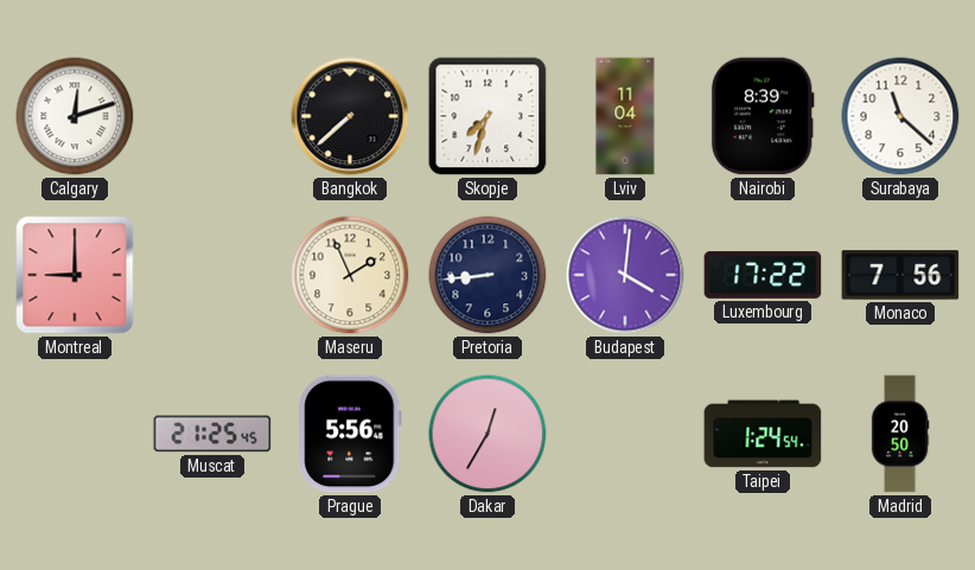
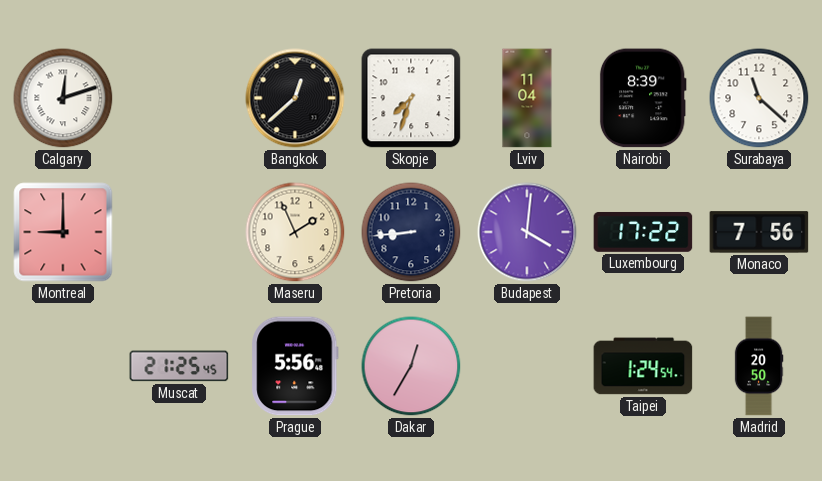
Bangkok: 7:38 -> 12:38 (295, 98)
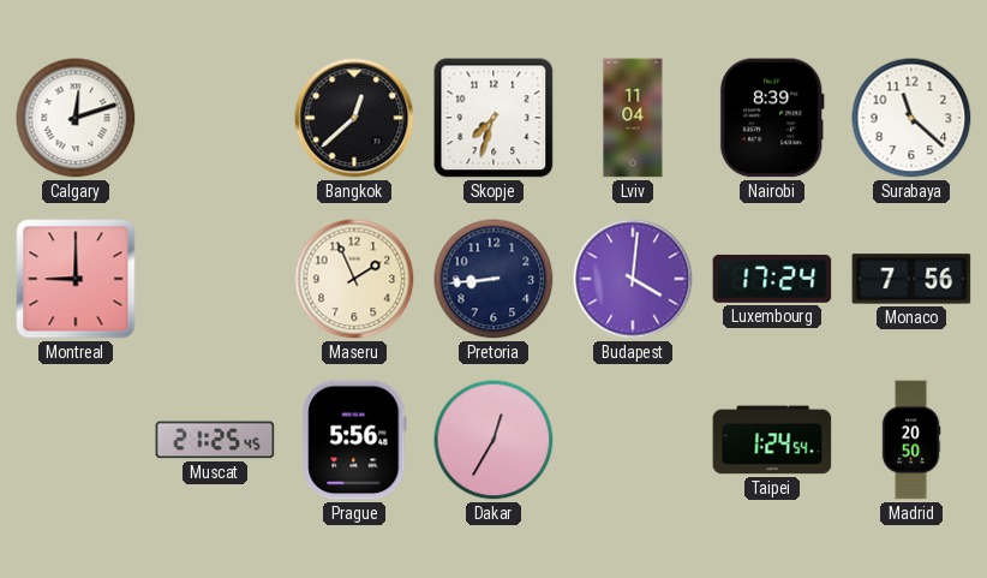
Luxembourg: 17:22 -> 17:24 (772, 279)
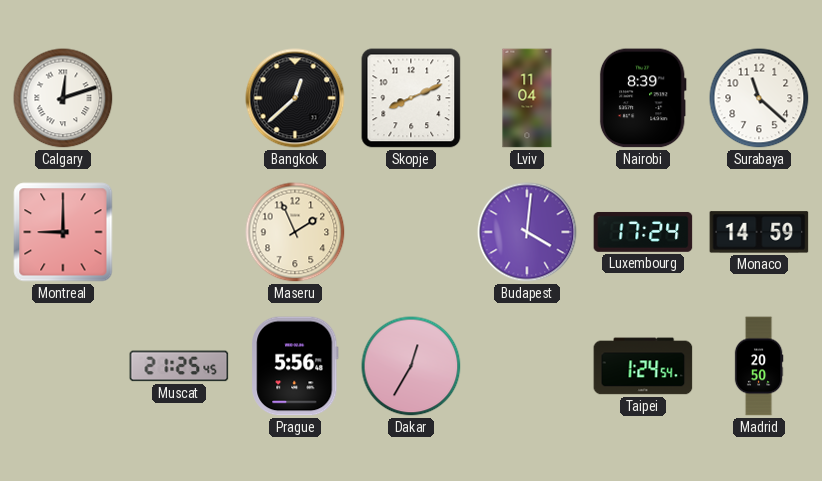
Skopje: 7:33 -> 8:11 (411, 98)
Pretoria: 8:44 -> none (493, 279)
Monaco: 7:56 -> 14:59 (759, 232)
